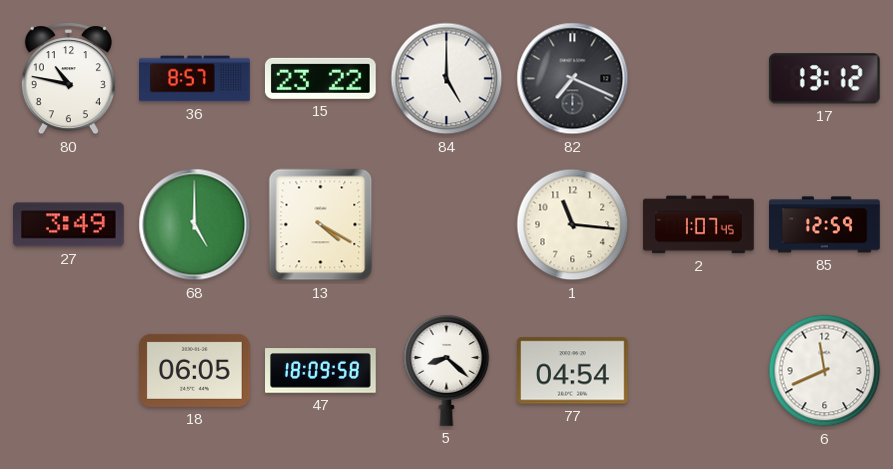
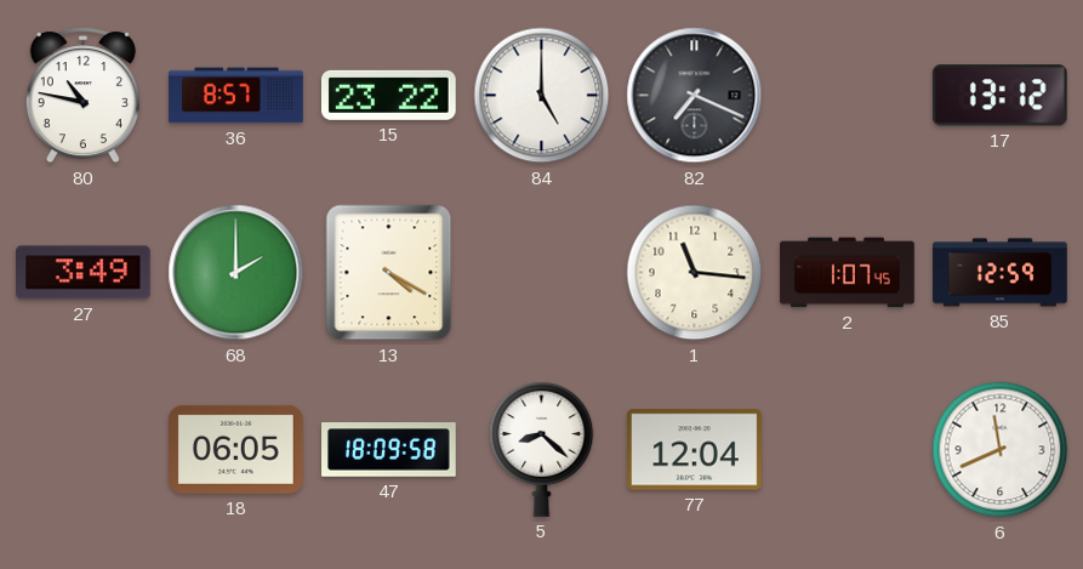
68: 5:00 -> 2:00 (236, 273)
77: 04:54 -> 12:04 (695, 450)
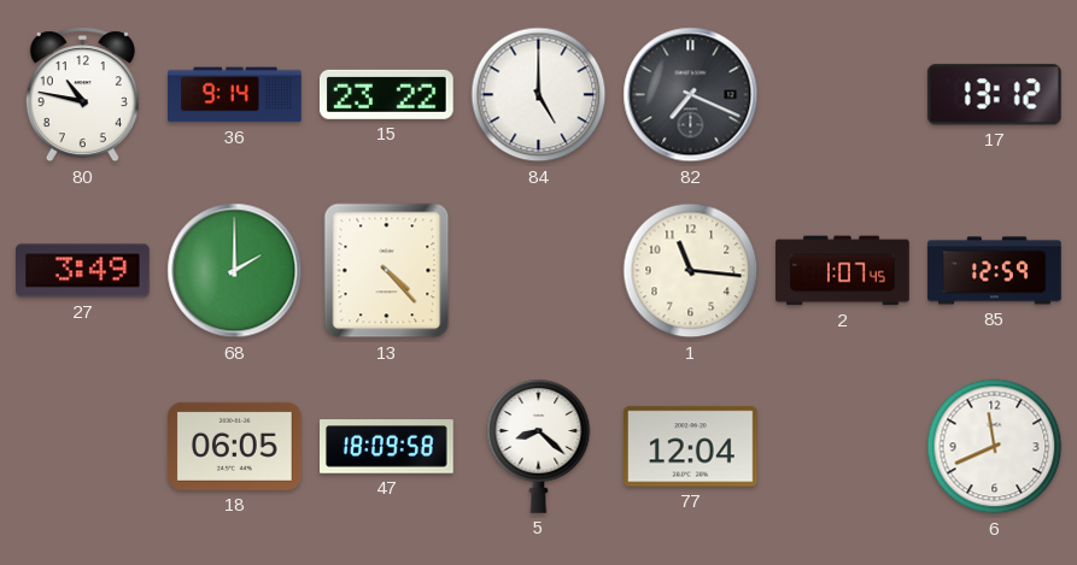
36: 8:57 -> 9:14 (235, 95)
13: 4:20 -> 4:23 (387, 271)
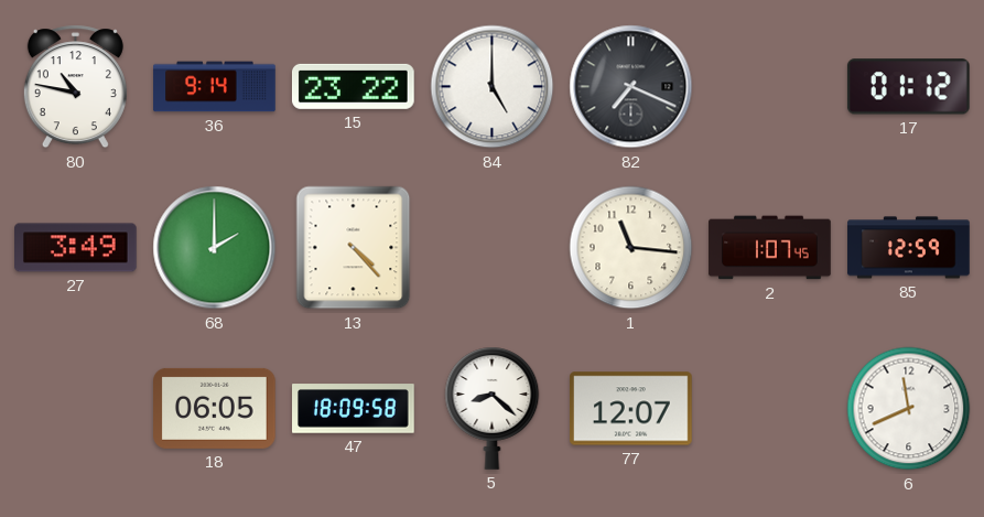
17: 13:12 -> 01:12 (908, 87)
77: 12:04 -> 12:07 (631, 409)
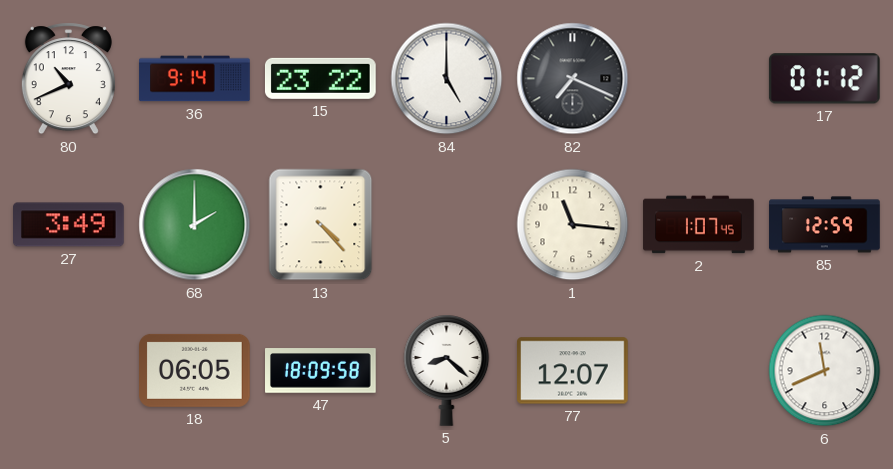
80: 10:47 -> 10:41 (68, 79)
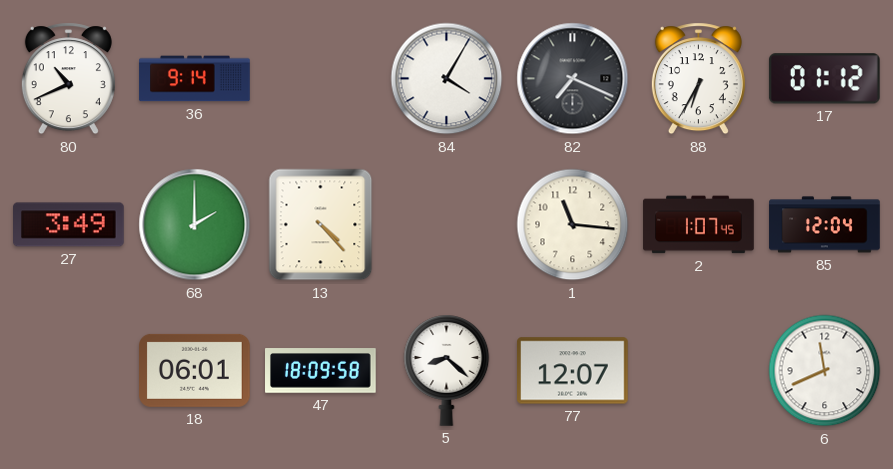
15: 23:22 -> none (320, 78)
84: 5:00 -> 4:05 (447, 79)
88: none -> 6:35 (698, 79)
85: 12:59 -> 12:04 (825, 225)
18: 06:05 -> 06:01 (195, 370)
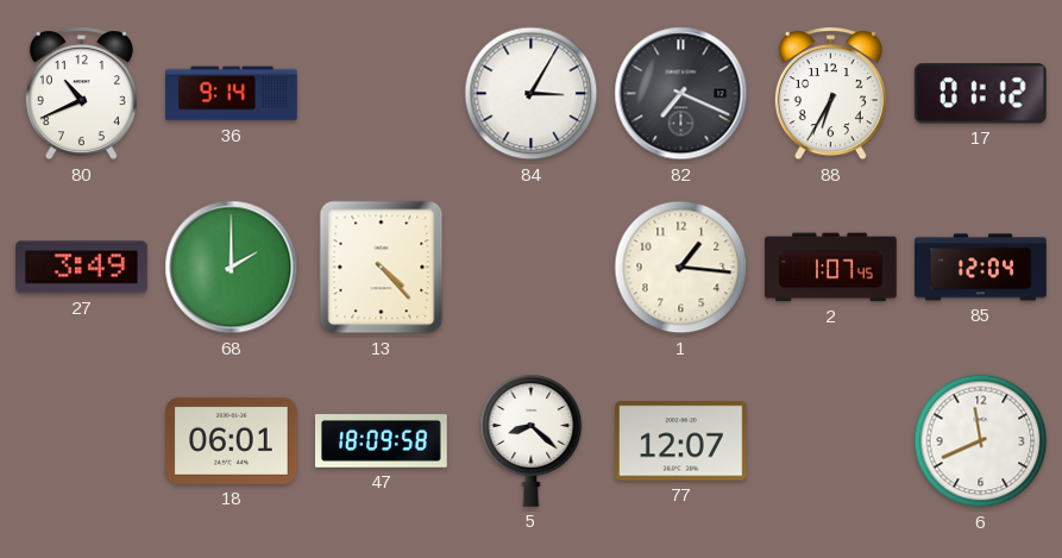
84: 4:05 -> 3:05 (532, 94)
1: 11:16 -> 1:16 (681, 268)
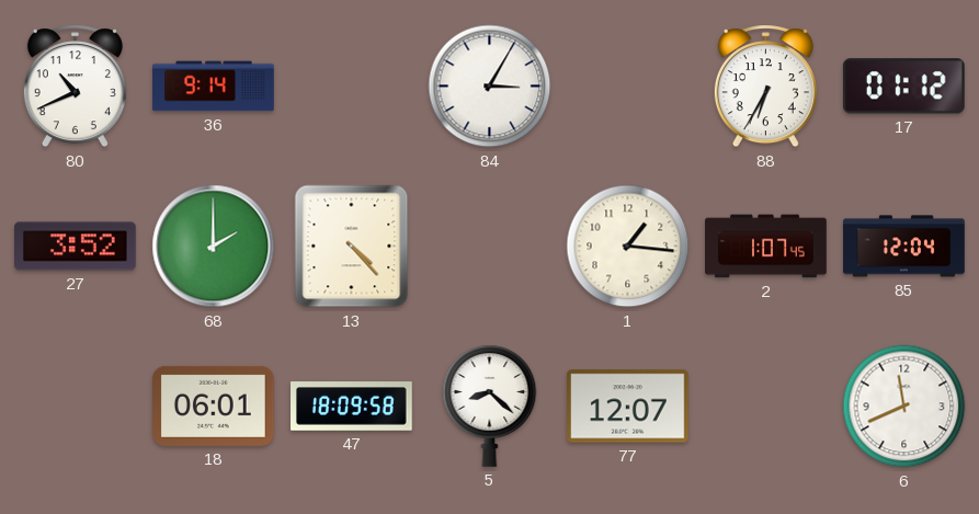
82: 7:19 -> none (681, 94)
27: 3:49 -> 3:52 (76, 247)
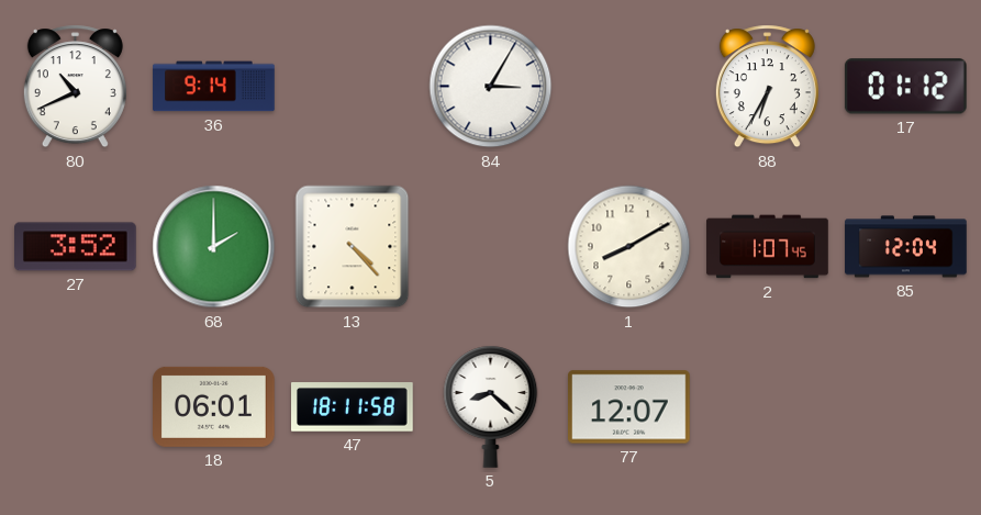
1: 1:16 -> 8:10 (629, 247)
47: 18:09 -> 18:11 (353, 407)
6: 11:41 -> none (904, 407)
